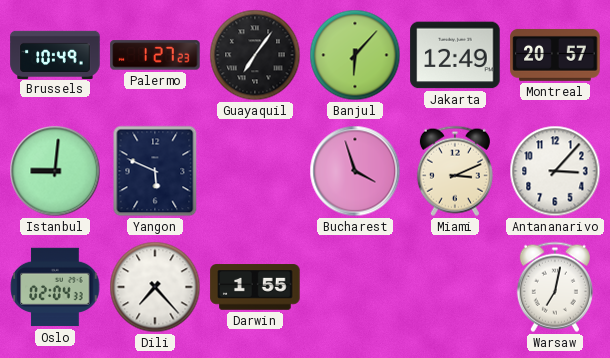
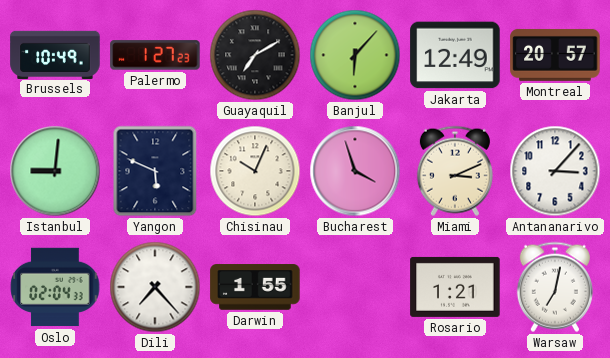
Guayaquil: 7:06 -> 7:10 (255, 55)
Chisinau: none -> 10:04 (255, 171)
Rosario: none -> 1:21 (455, 287)
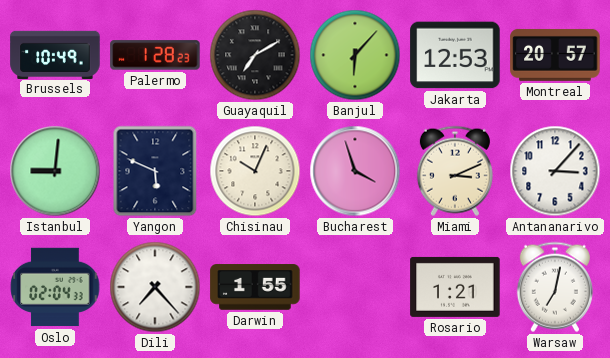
Palermo: 1:27 -> 1:28 (155, 55)
Jakarta: 12:49 -> 12:53 (455, 55)
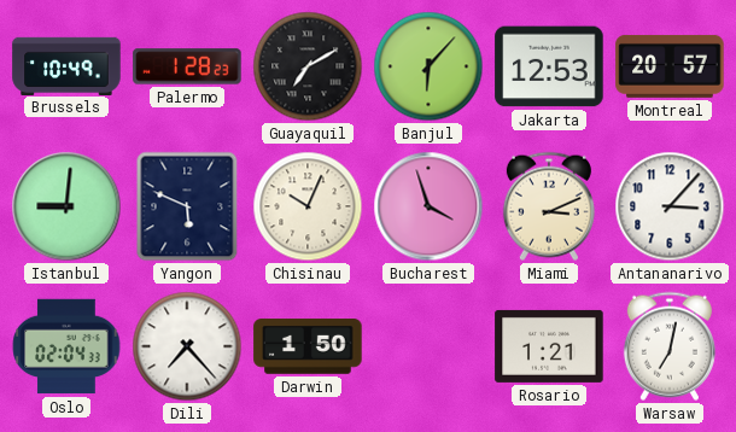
Darwin: 1:55 -> 1:50 (308, 346)
